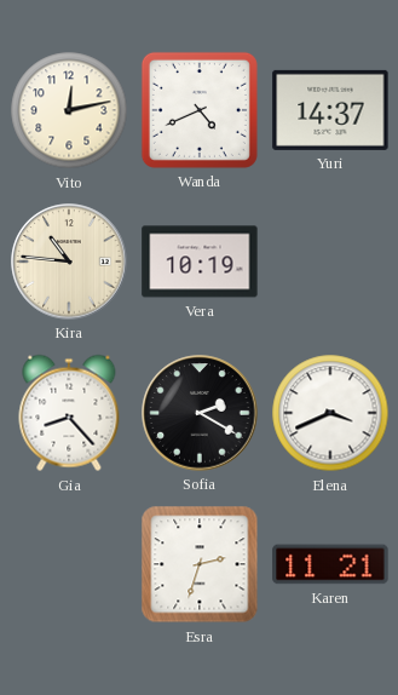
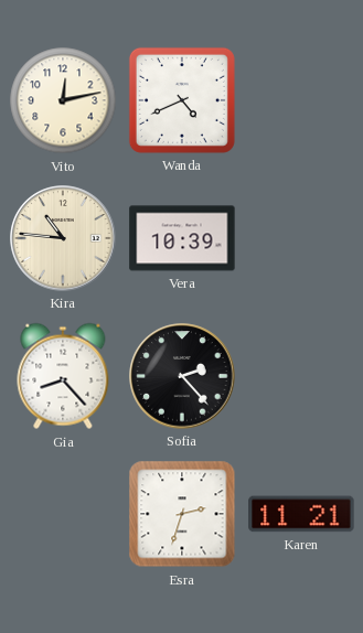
Yuri: 14:37 -> none (330, 110)
Vera: 10:19 -> 10:39 (182, 238)
Sofia: 2:20 -> 2:23 (182, 376)
Elena: 3:41 -> none (330, 413)
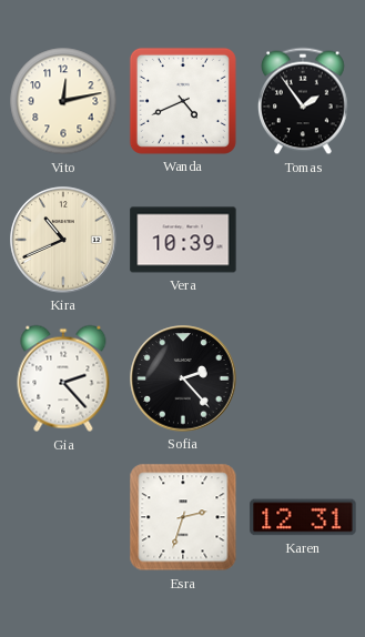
Tomas: none -> 1:54 (304, 101)
Kira: 10:46 -> 10:41 (63, 240)
Gia: 8:23 -> 2:23 (63, 378)
Karen: 11:21 -> 12:31 (303, 517)
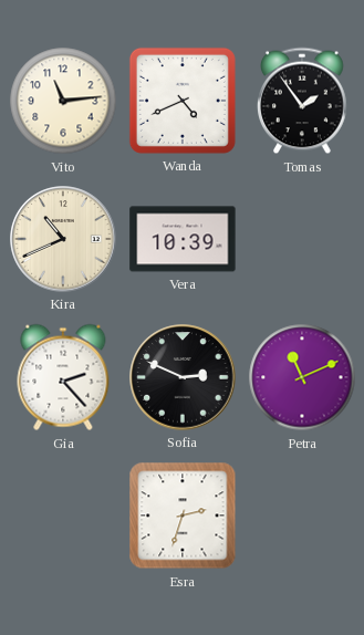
Vito: 12:13 -> 11:14 (63, 101)
Sofia: 2:23 -> 2:49 (183, 377)
Petra: none -> 11:11 (302, 377)
Karen: 12:31 -> none (303, 517)
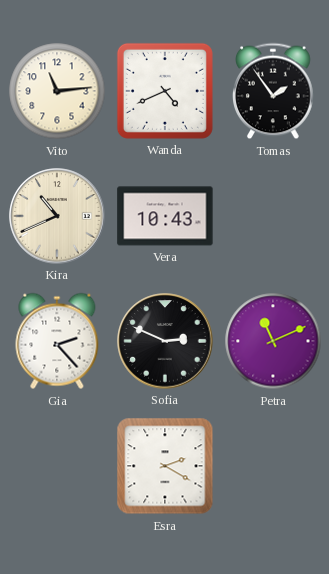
Vera: 10:39 -> 10:43 (165, 216)
Esra: 2:33 -> 2:20 (165, 466)
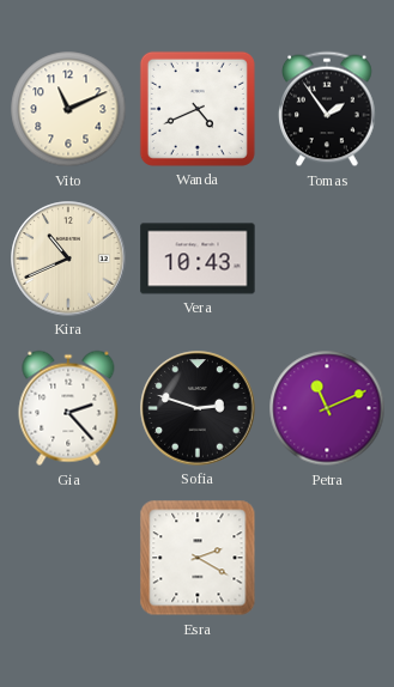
Vito: 11:14 -> 11:11 (68, 109)
Sofia: 2:49 -> 2:48 (198, 408)
